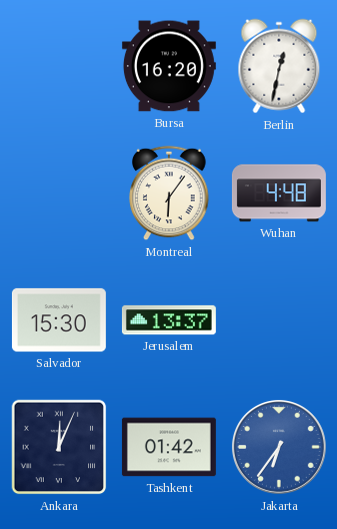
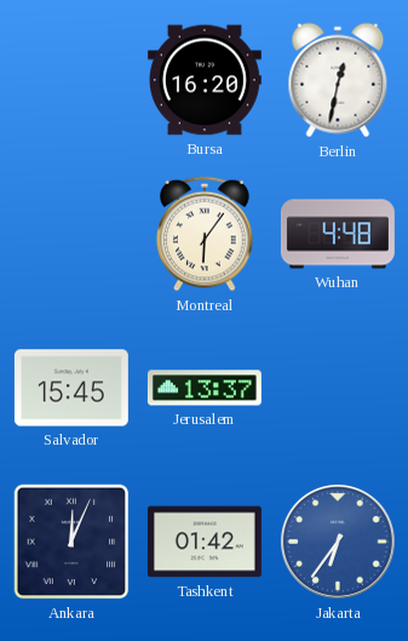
Salvador: 15:30 -> 15:45 (71, 388)
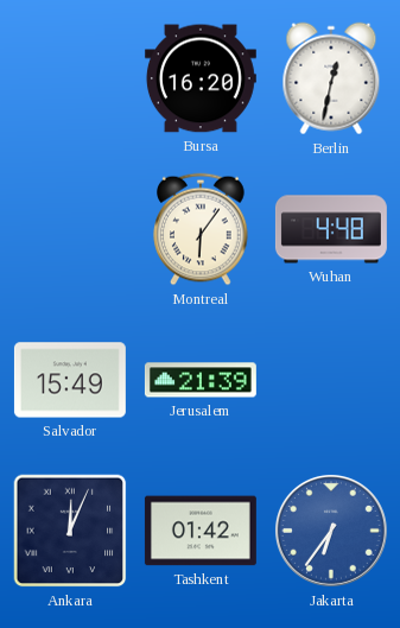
Salvador: 15:45 -> 15:49 (70, 380)
Jerusalem: 13:37 -> 21:39 (201, 380)
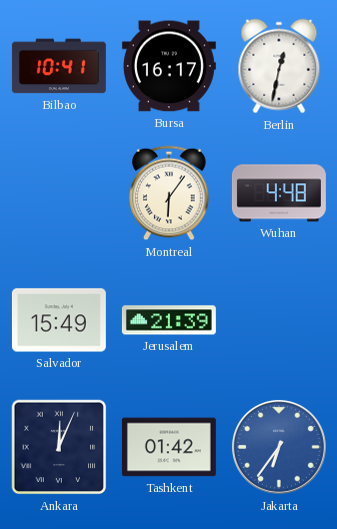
Bilbao: none -> 10:41 (59, 66)
Bursa: 16:20 -> 16:17 (169, 66)
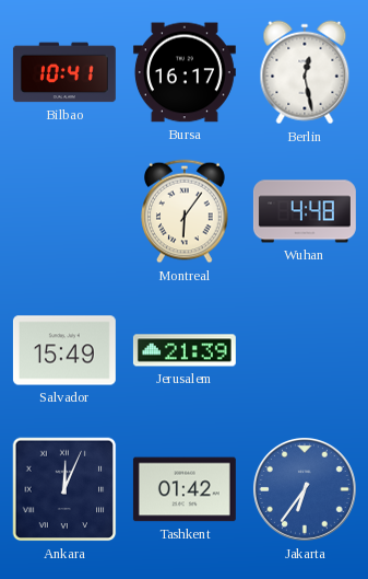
Berlin: 12:32 -> 12:28 (305, 72)
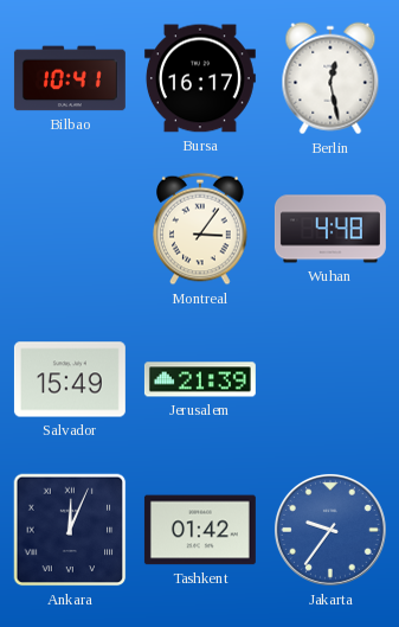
Montreal: 6:06 -> 3:06 (200, 229)
Jakarta: 6:36 -> 9:36 (330, 530)
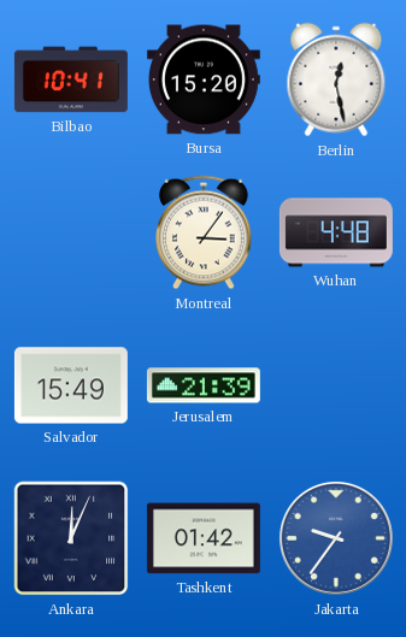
Bursa: 16:17 -> 15:20 (204, 79)
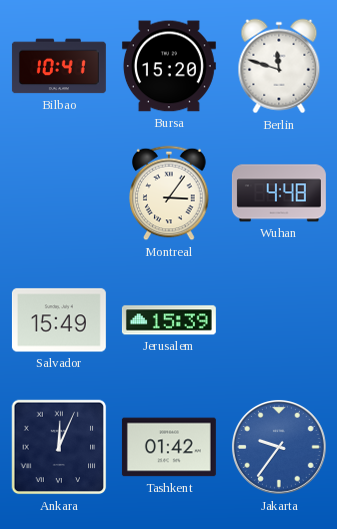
Berlin: 12:28 -> 11:48 (279, 66)
Jerusalem: 21:39 -> 15:39 (169, 320)
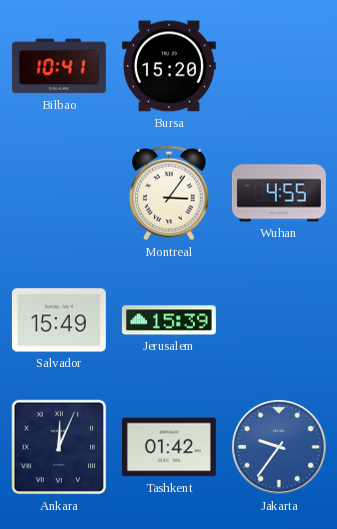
Berlin: 11:48 -> none (279, 66)
Wuhan: 4:48 -> 4:55 (279, 193)
